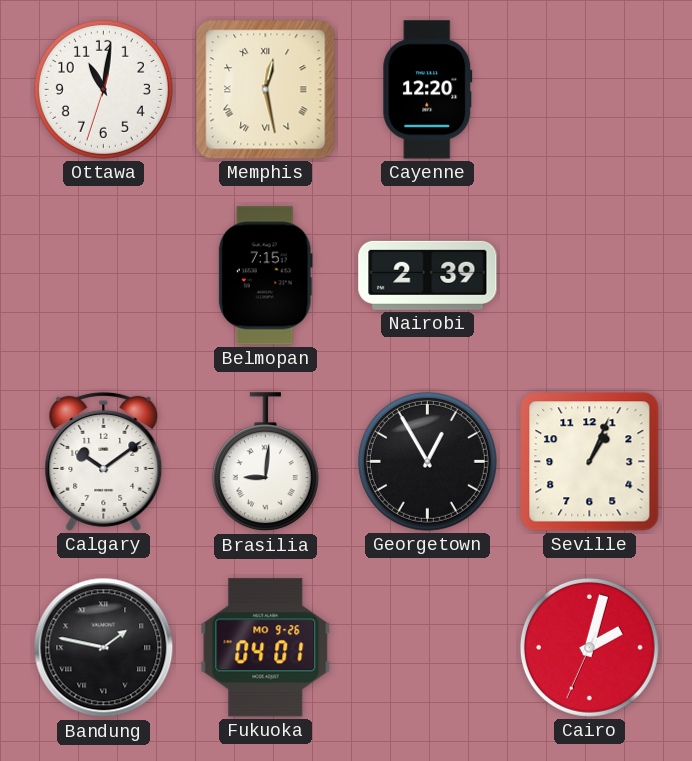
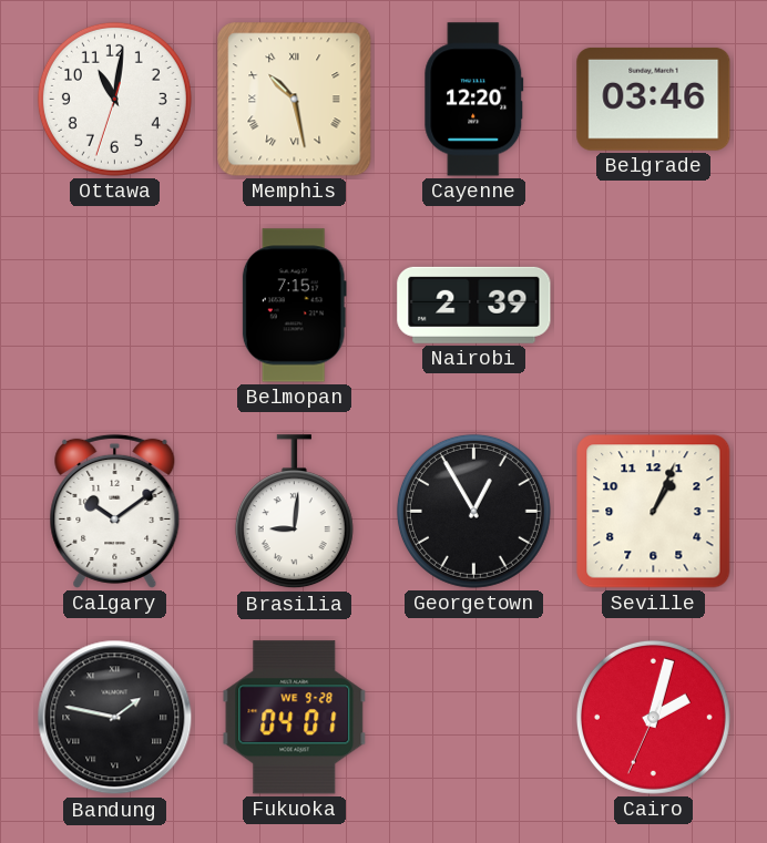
Memphis: 12:28 -> 10:28 (295, 100)
Belgrade: none -> 03:46 (654, 99)
Fukuoka date: MO 9-26 -> WE 9-28 (295, 718)
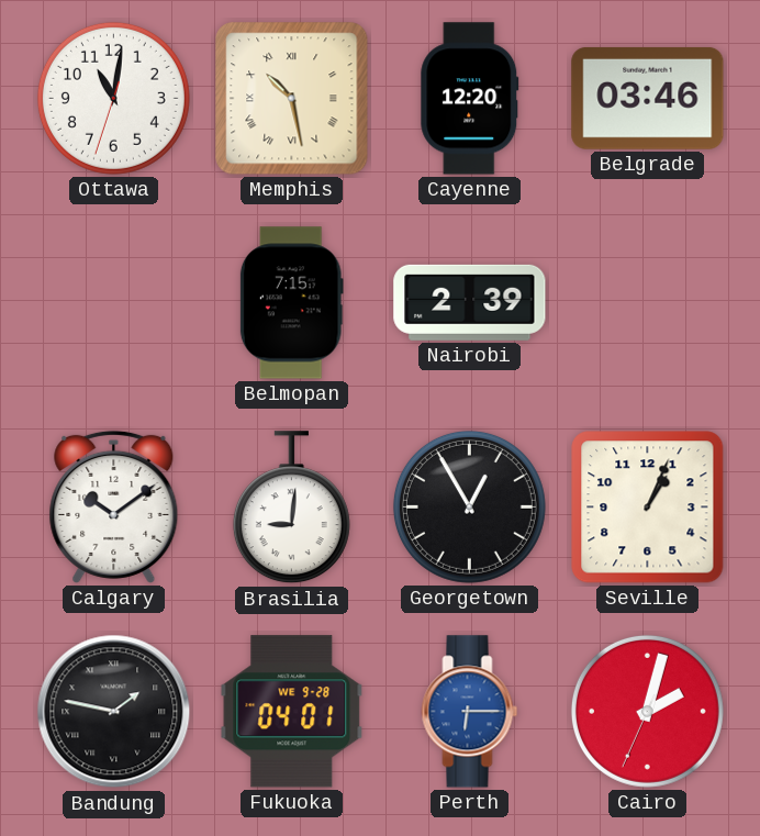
Perth: none -> 6:15 (470, 712)
